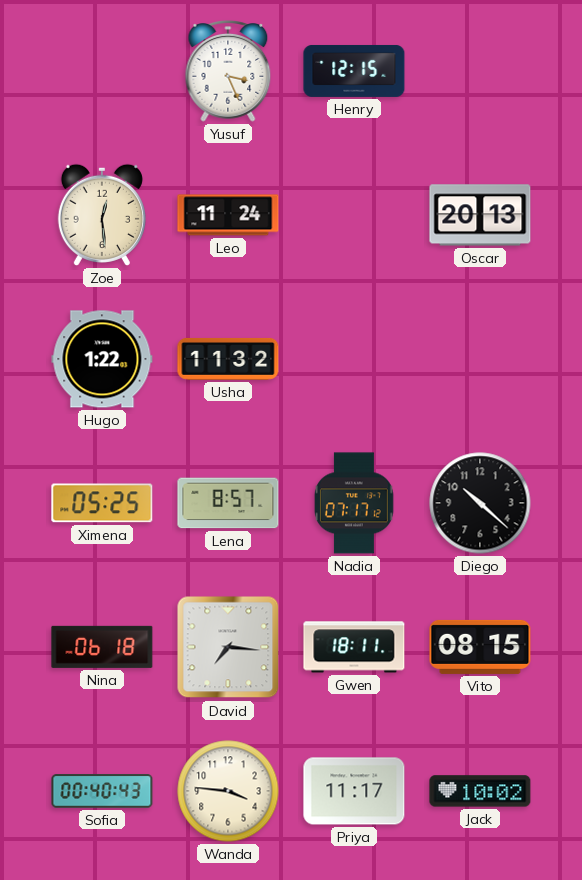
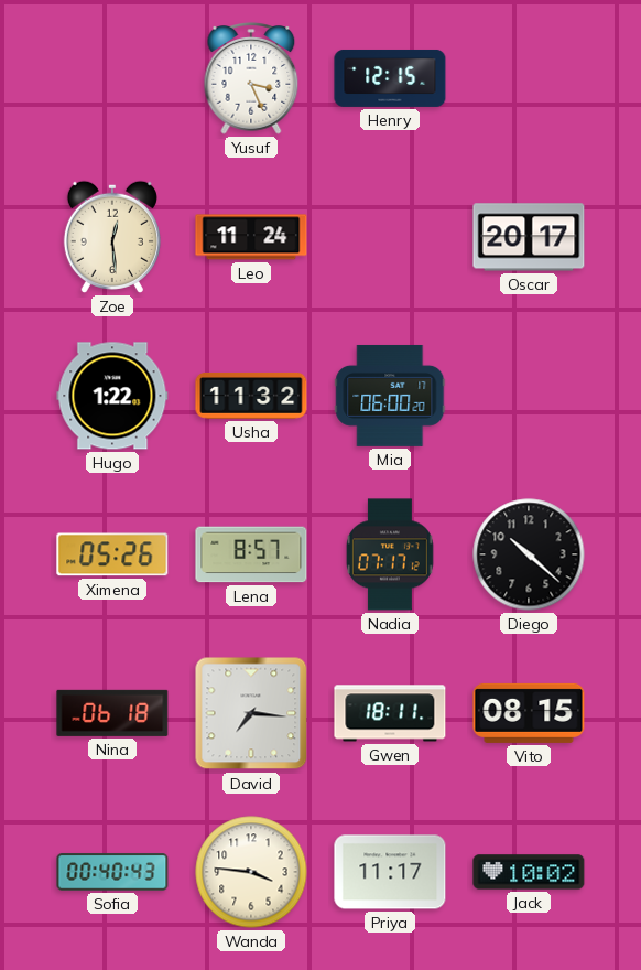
Oscar: 20:13 -> 20:17 (529, 237)
Mia: none -> 06:00 (390, 396)
Ximena: 05:25 -> 05:26 (112, 554)
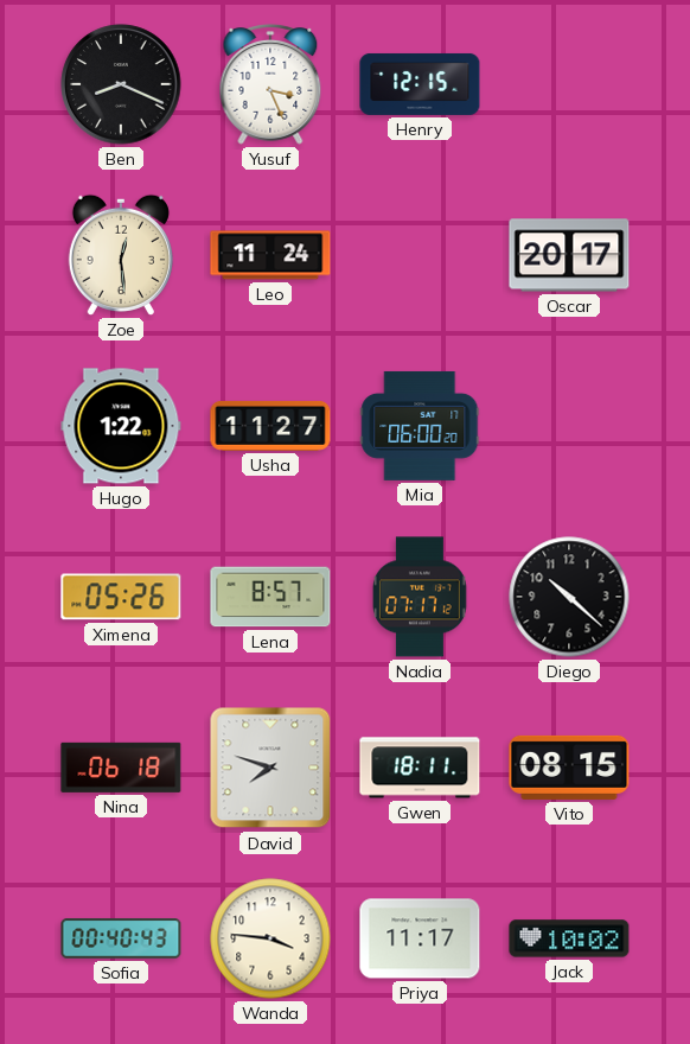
Ben: none -> 8:19 (121, 84)
Usha: 11:32 -> 11:27 (270, 426)
David: 7:16 -> 7:48 (270, 768)
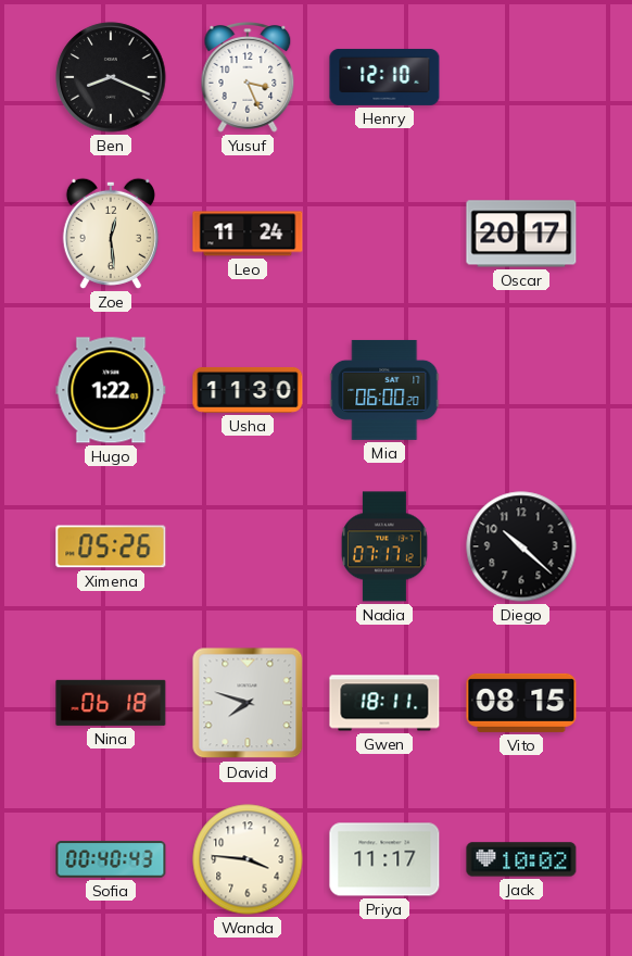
Henry: 12:15 -> 12:10 (384, 77)
Usha: 11:27 -> 11:30 (248, 390)
Lena: 8:57 -> none (270, 597)
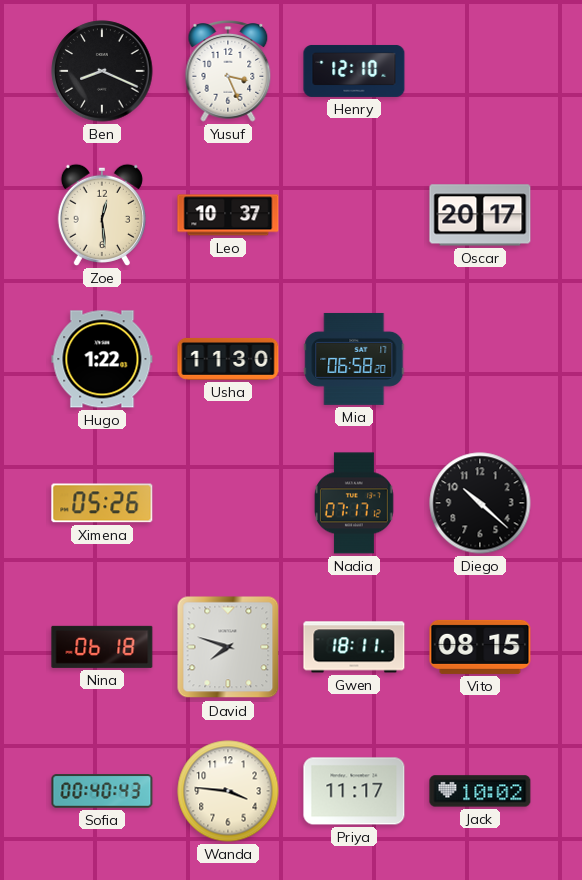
Leo: 11:24 -> 10:37 (228, 215)
Mia: 06:00 -> 06:58 (354, 359)
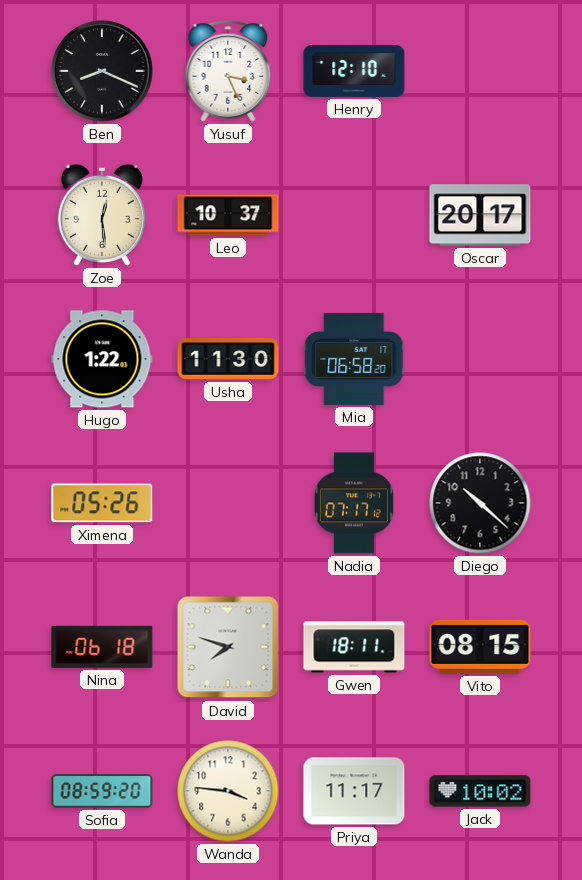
Sofia: 00:40 -> 08:59 (102, 791)
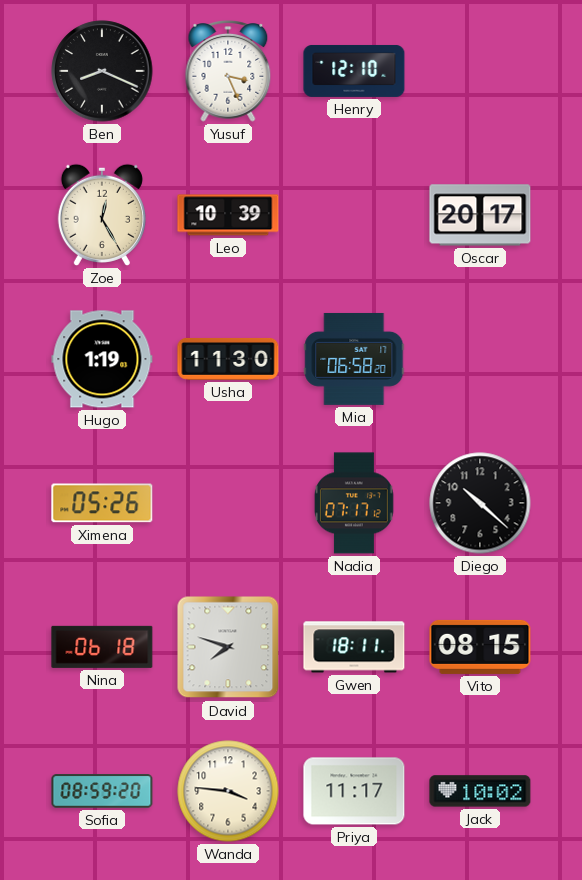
Zoe: 12:29 -> 12:25 (102, 215)
Leo: 10:37 -> 10:39 (228, 215)
Hugo: 1:22 -> 1:19 (102, 359)
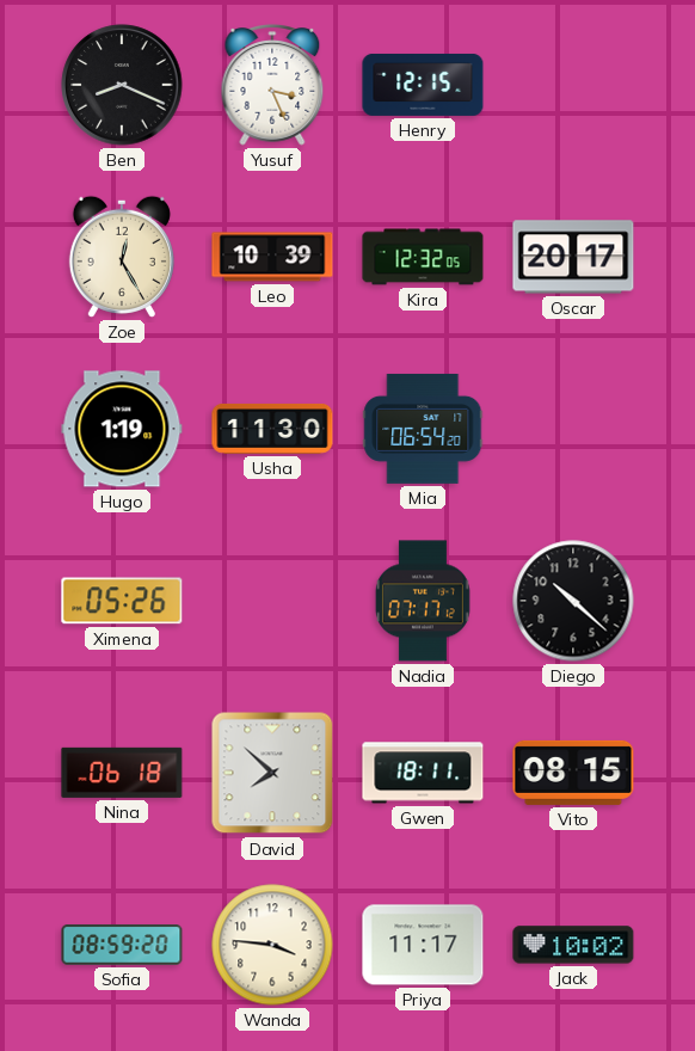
Henry: 12:10 -> 12:15 (423, 85)
Kira: none -> 12:32 (423, 257)
Mia: 06:58 -> 06:54 (423, 429)
David: 7:48 -> 7:52 (272, 773)
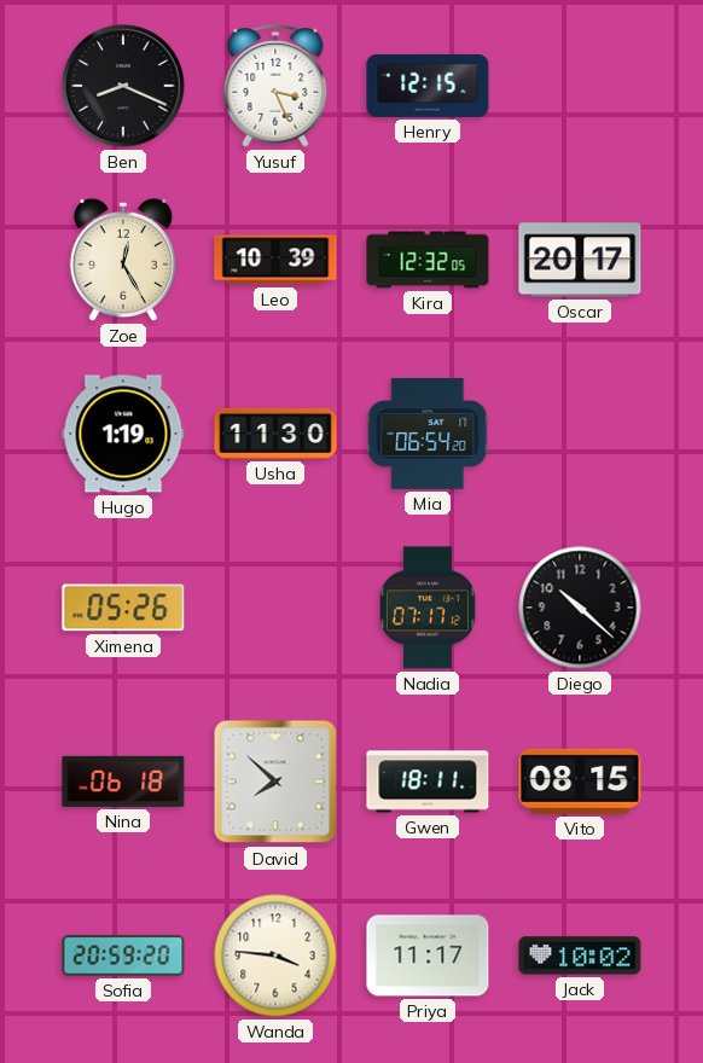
Sofia: 08:59 -> 20:59 (123, 955)
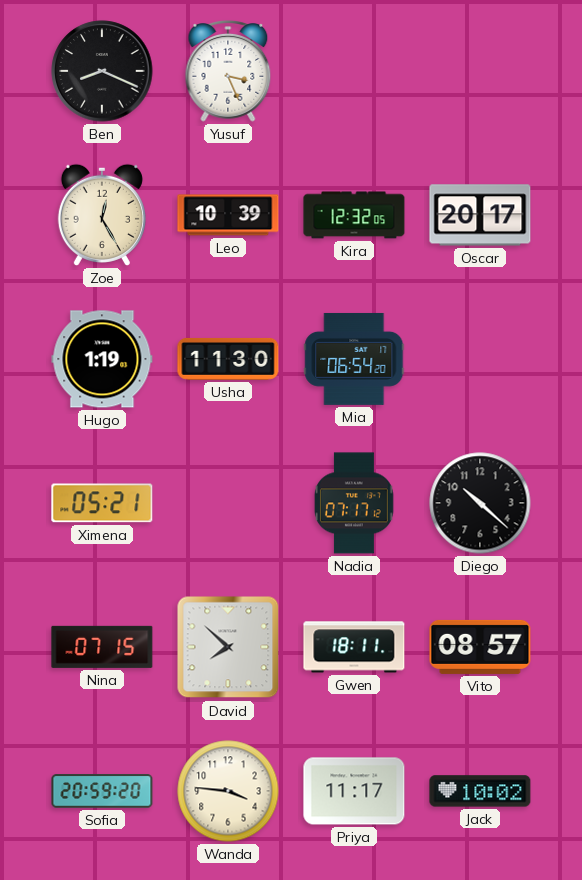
Henry: 12:15 -> none (428, 86)
Ximena: 05:26 -> 05:21 (102, 503)
Nina: 06:18 -> 07:15 (102, 647)
Vito: 08:15 -> 08:57 (480, 647)
